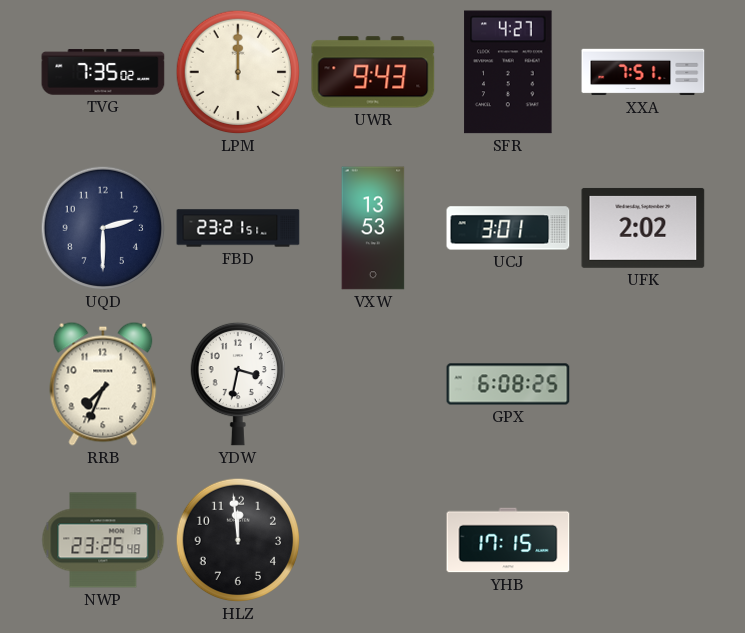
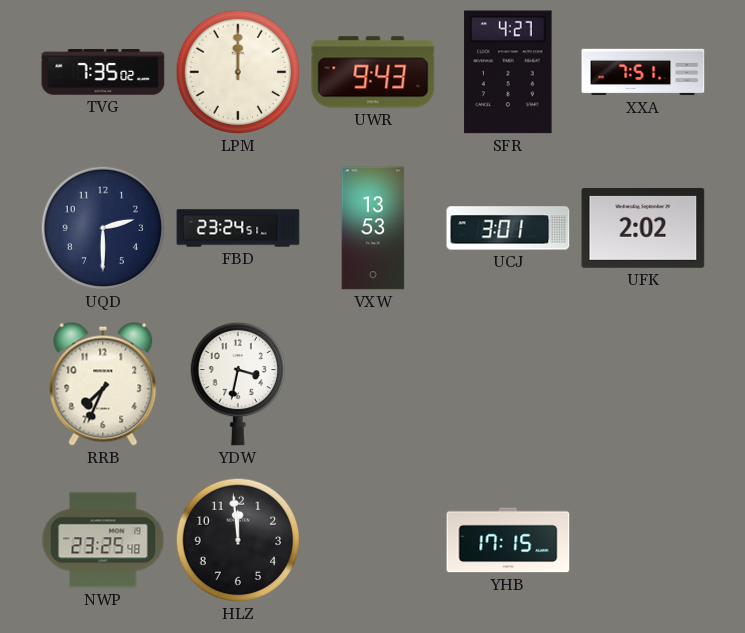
FBD: 23:21 -> 23:24 (238, 228)
GPX: 6:08 -> none (508, 384)
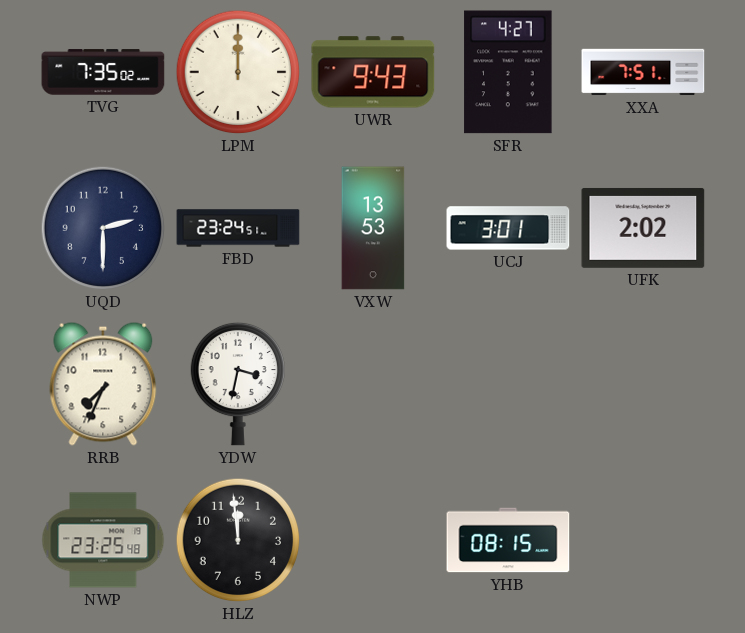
YHB: 17:15 -> 08:15 (508, 540)
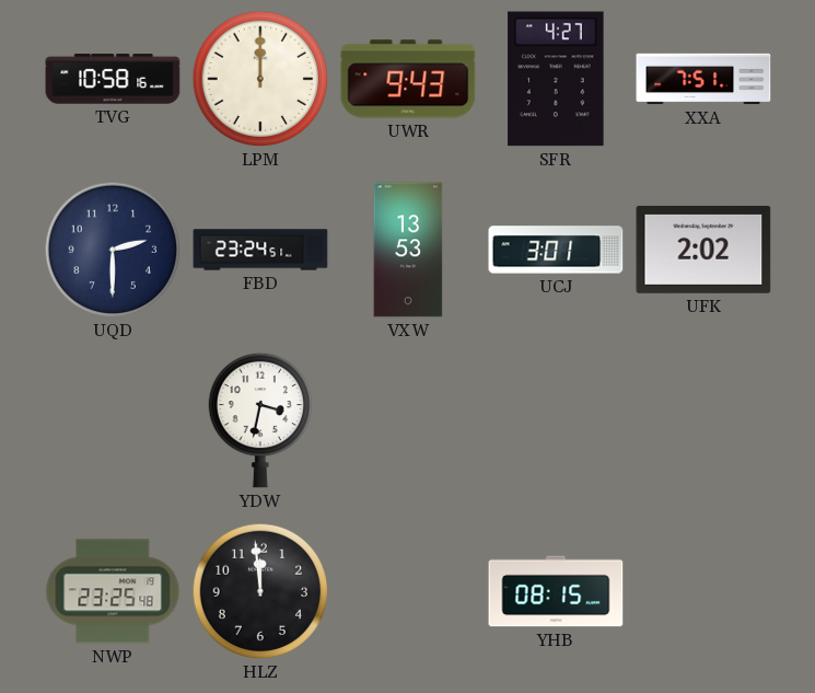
TVG: 7:35 -> 10:58 (113, 79)
RRB: 7:34 -> none (103, 384)
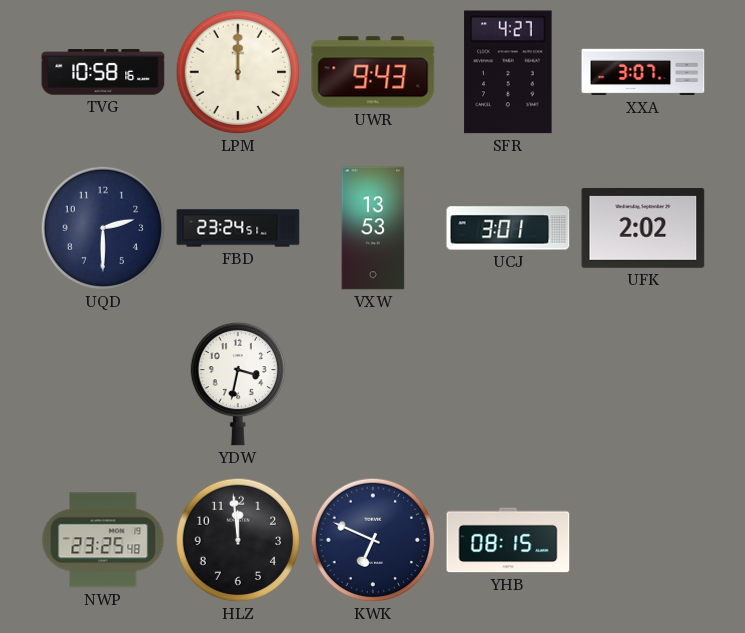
XXA: 7:51 -> 3:07 (643, 72)
KWK: none -> 6:49 (373, 540)
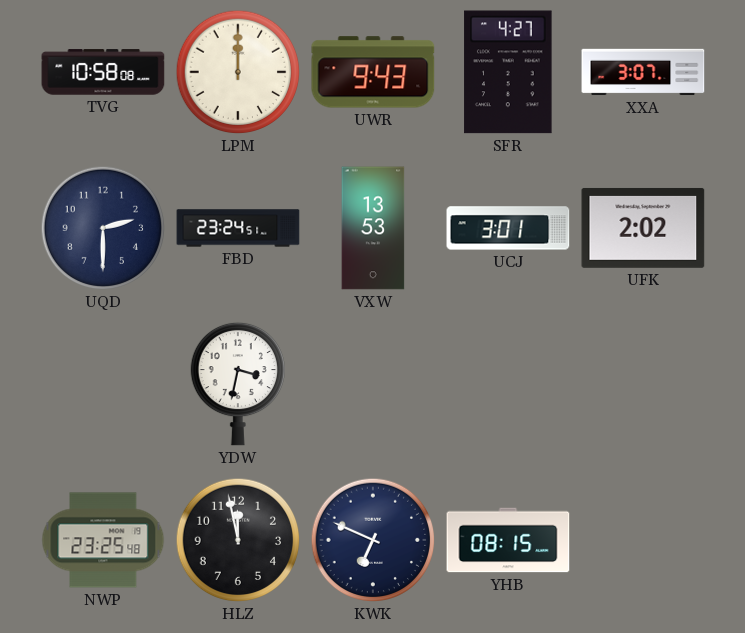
TVG: 10:58:16 -> 10:58:08 (103, 72)
HLZ: 11:59 -> 11:58 (238, 540)
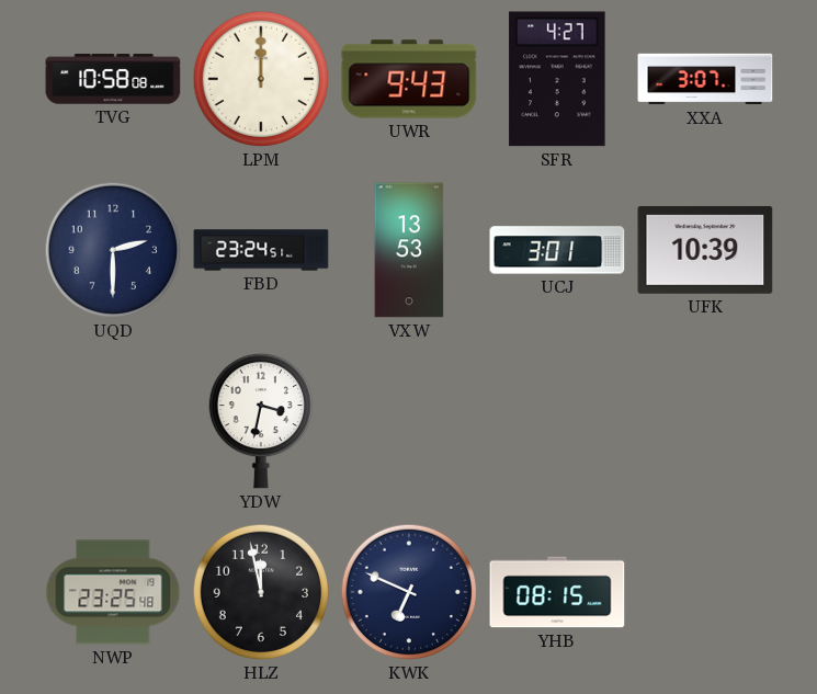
UFK: 2:02 -> 10:39 (705, 250)
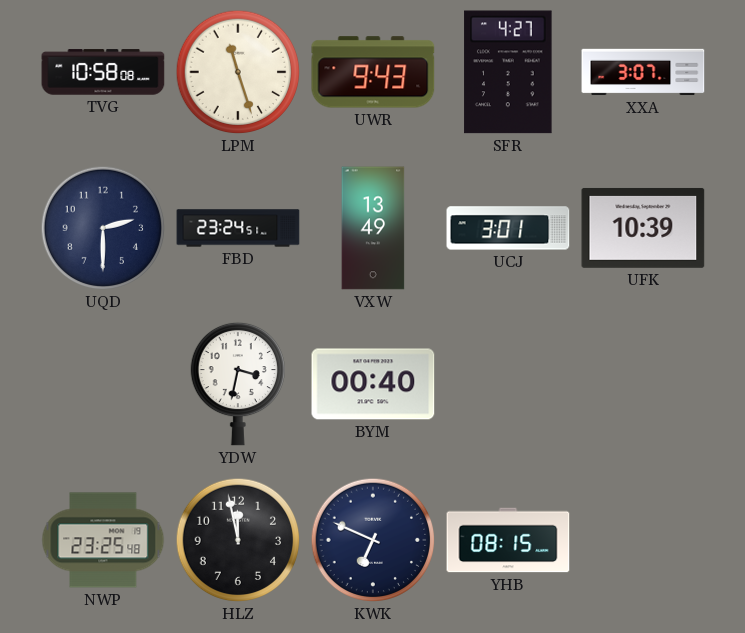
LPM: 12:00 -> 11:27 (238, 72)
VXW: 13:53 -> 13:49 (373, 228)
BYM: none -> 00:40 (373, 384)
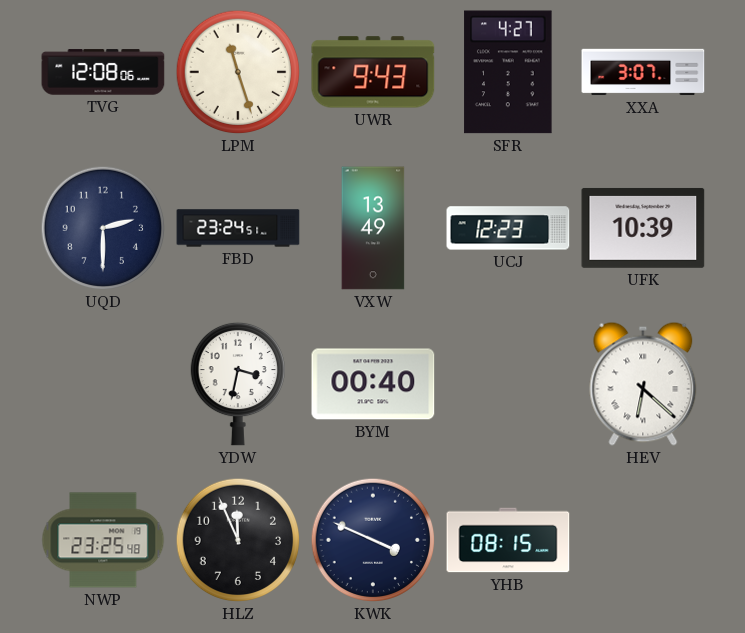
TVG: 10:58 -> 12:08 (103, 72)
UCJ: 3:01 -> 12:23 (508, 228)
HEV: none -> 6:22 (643, 384)
HLZ: 11:58 -> 11:56 (238, 540)
KWK: 6:49 -> 3:49 (373, 540)
